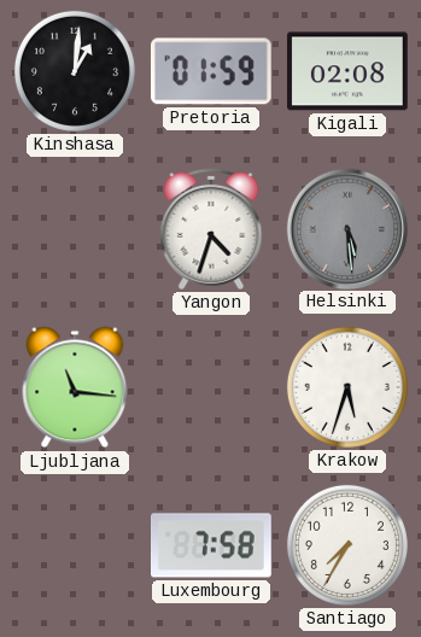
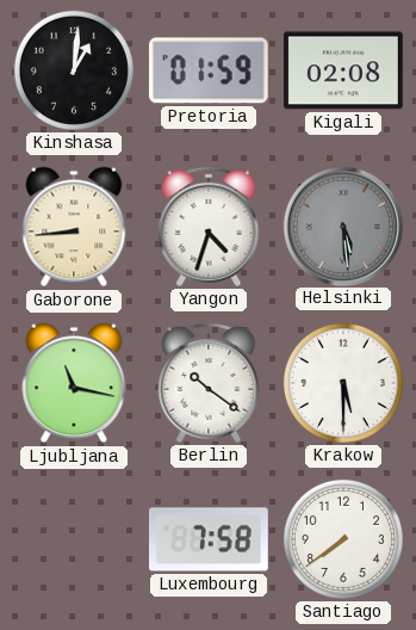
Gaborone: none -> 8:44 (74, 227)
Ljubljana: 11:16 -> 11:17 (74, 383)
Berlin: none -> 10:21 (209, 383)
Krakow: 5:33 -> 5:30 (343, 383)
Santiago: 7:35 -> 7:39 (343, 539)
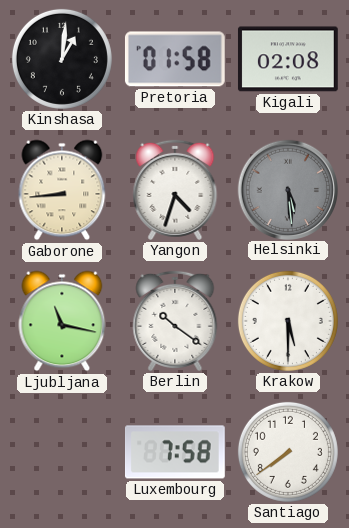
Pretoria: 01:59 -> 01:58 (175, 59)
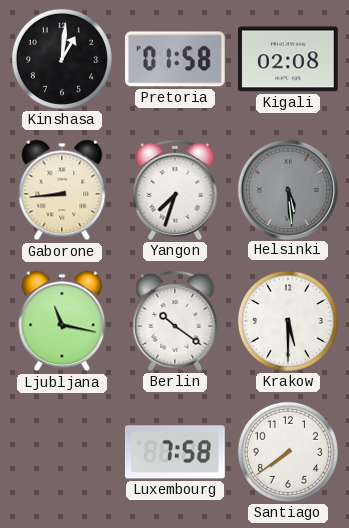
Yangon: 4:33 -> 7:33 (175, 190)
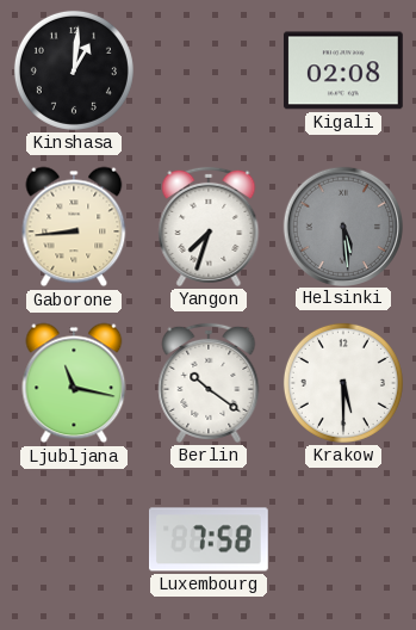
Pretoria: 01:58 -> none (175, 59)
Santiago: 7:39 -> none (288, 452)
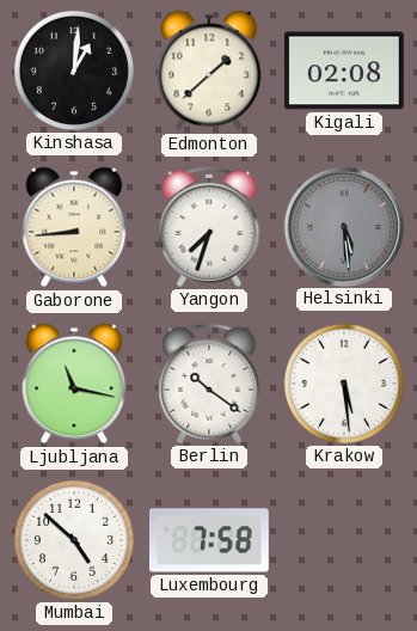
Edmonton: none -> 1:38 (209, 71)
Krakow: 5:30 -> 5:29 (344, 384)
Mumbai: none -> 4:52 (74, 540)
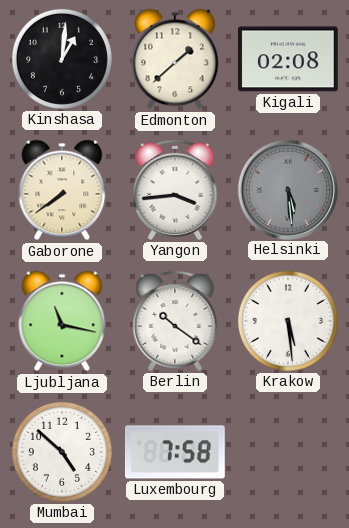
Gaborone: 8:44 -> 7:39 (62, 190)
Yangon: 7:33 -> 3:44 (175, 190)
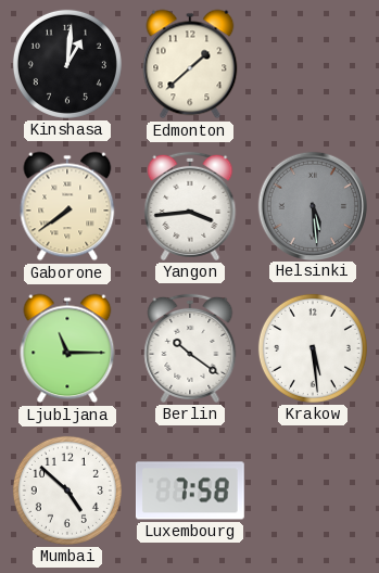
Kigali: 02:08 -> none (288, 59)
Ljubljana: 11:17 -> 11:15 (67, 348)
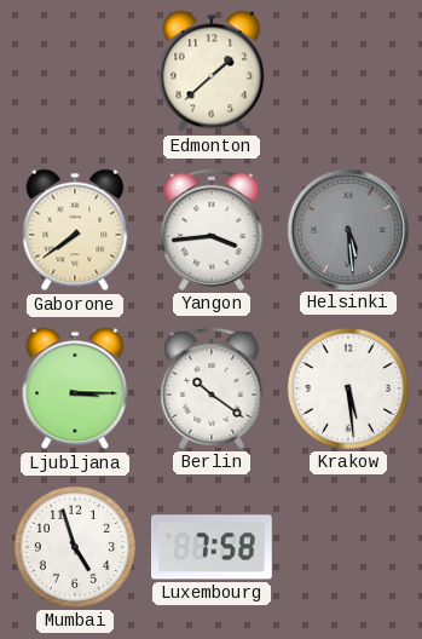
Kinshasa: 1:01 -> none (67, 64)
Ljubljana: 11:15 -> 3:15 (75, 388)
Mumbai: 4:52 -> 4:57 (75, 547)
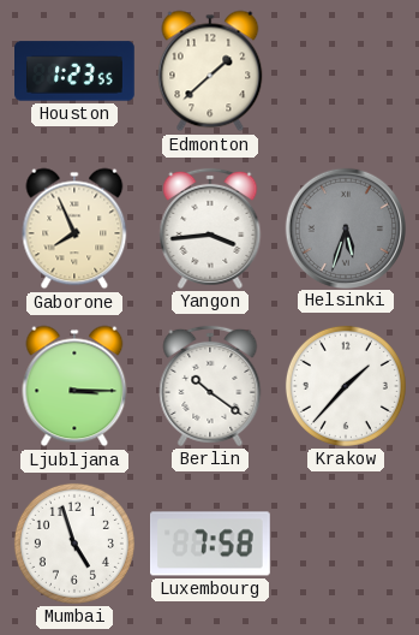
Houston: none -> 1:23 (76, 71)
Gaborone: 7:39 -> 7:56 (74, 229)
Helsinki: 5:29 -> 5:33 (345, 227)
Krakow: 5:29 -> 1:37 (346, 386)
